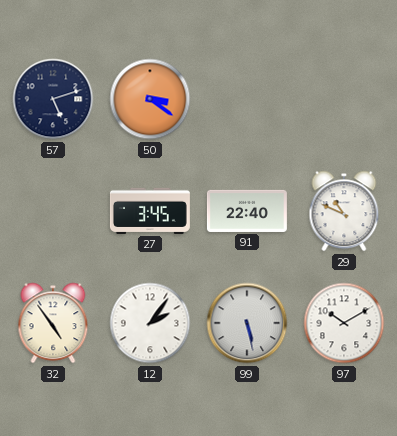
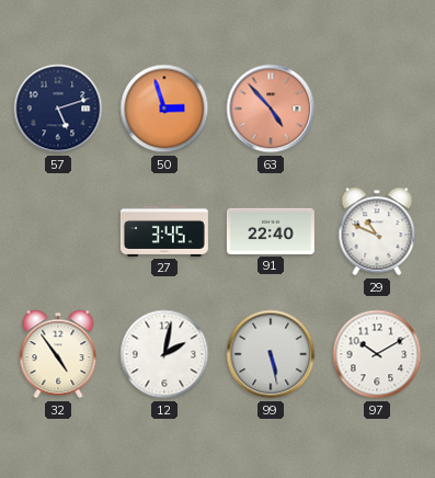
50: 3:21 -> 2:57 (164, 109)
63: none -> 4:53 (271, 109)
12: 2:06 -> 2:02 (164, 354)
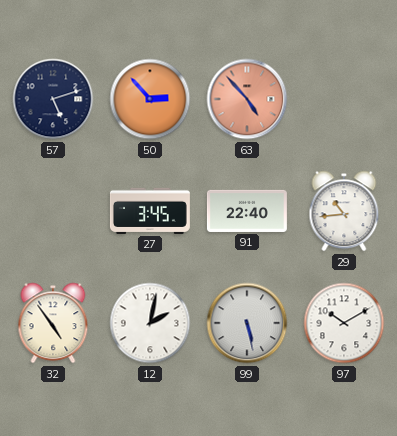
50: 2:57 -> 2:53 (150, 99)
29: 10:49 -> 10:44 (344, 211)
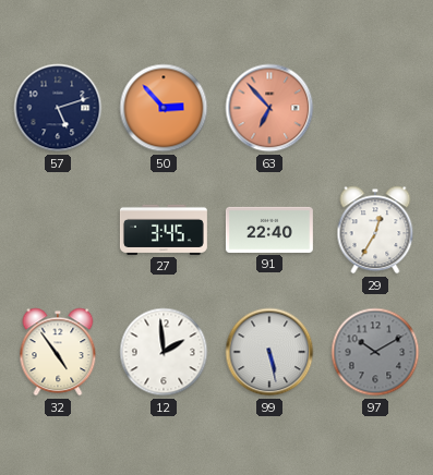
63: 4:53 -> 6:53 (269, 108)
29: 10:44 -> 12:35 (375, 230)
12: 2:02 -> 1:59 (164, 352)
97 dial: white -> grey (375, 352)
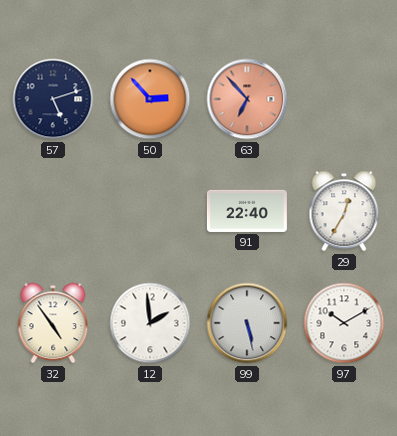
27: 3:45 -> none (164, 230)
97 dial: grey -> white (344, 323)
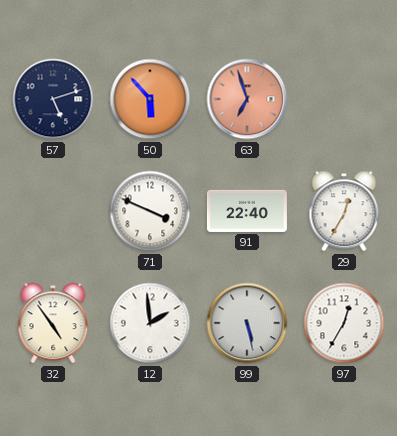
50: 2:53 -> 5:53 (150, 99)
63: 6:53 -> 6:57 (247, 99)
71: none -> 3:49 (150, 211)
97: 10:10 -> 12:35 (344, 323)
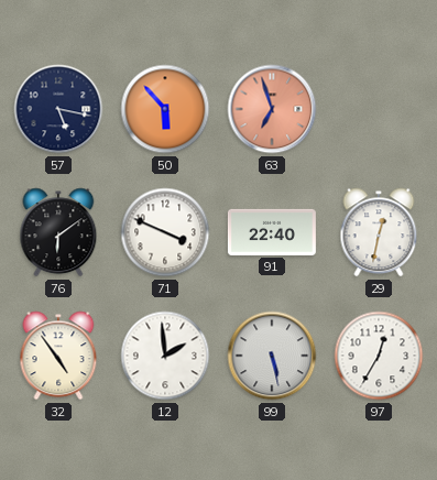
57: 5:12 -> 5:17 (58, 109)
76: none -> 6:09 (58, 232)
29: 12:35 -> 12:32 (379, 232)
